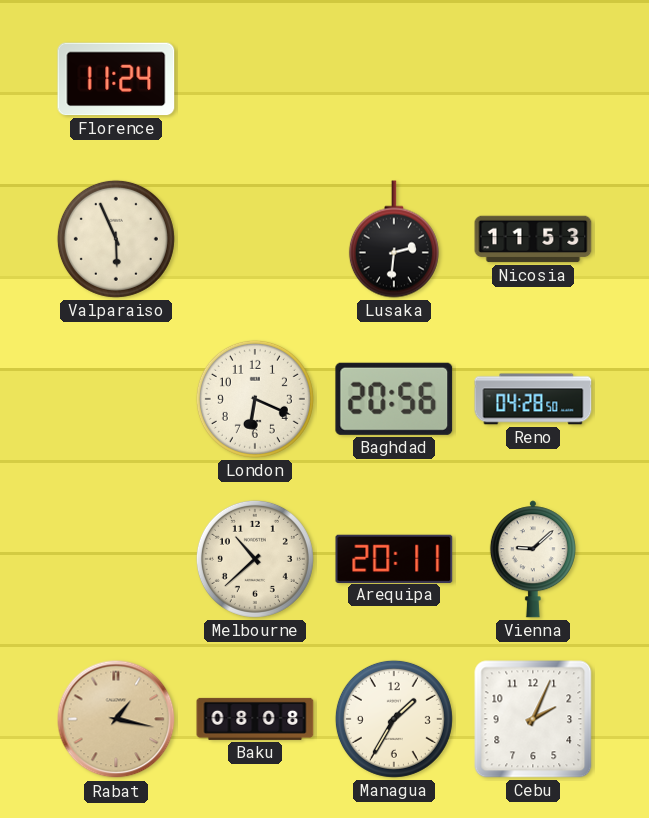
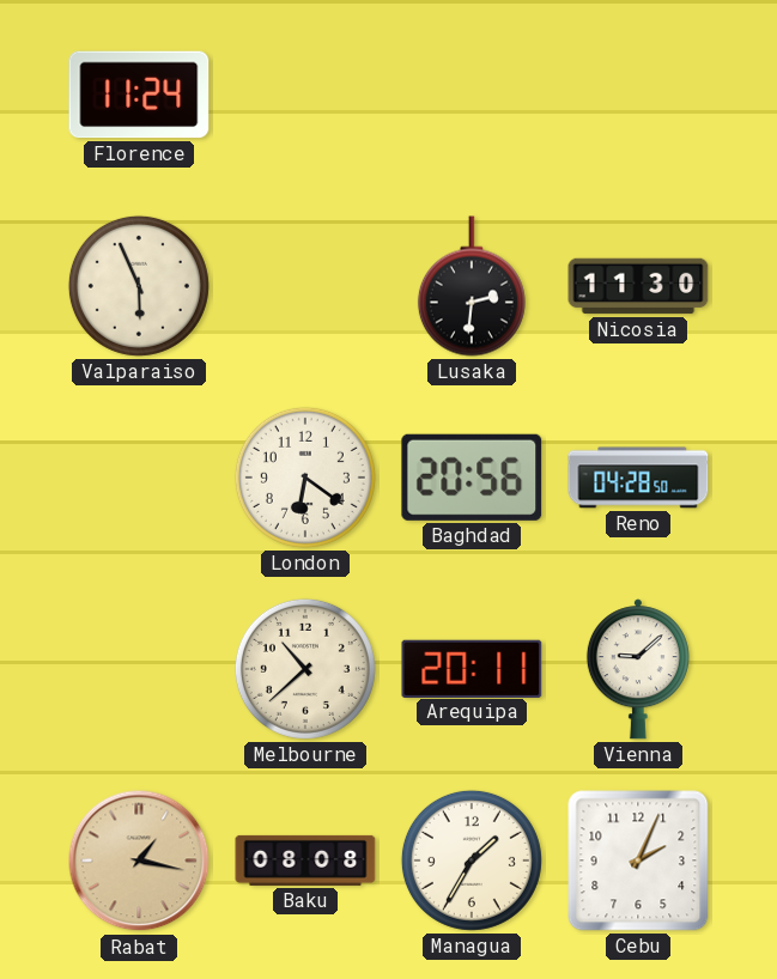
Nicosia: 11:53 -> 11:30 (638, 286)
London: 6:19 -> 6:21 (305, 478)
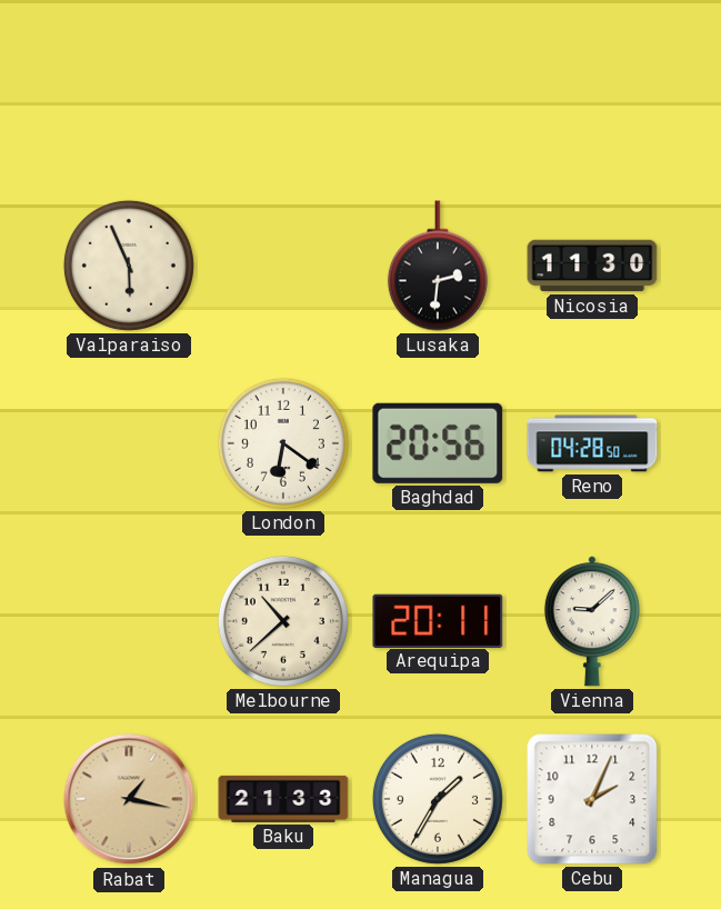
Florence: 11:24 -> none (139, 95)
Baku: 08:08 -> 21:33 (283, 799)
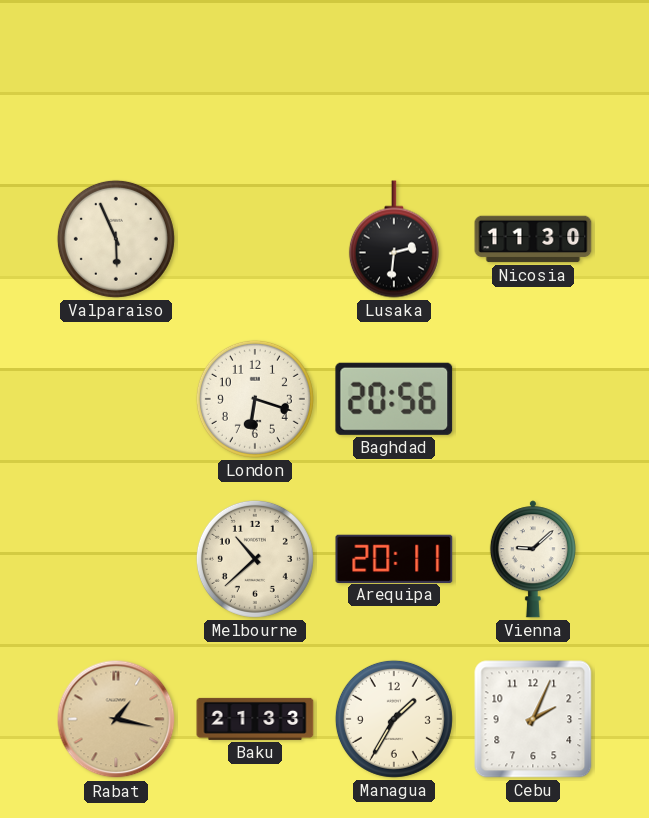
London: 6:21 -> 6:18 (255, 399)
Reno: 04:28 -> none (592, 443)
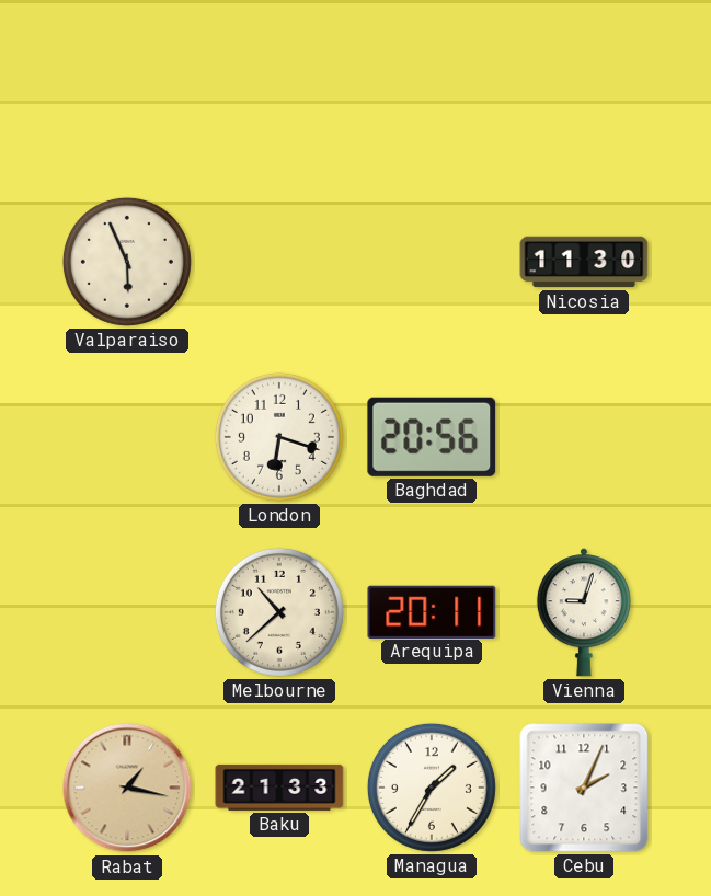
Lusaka: 2:31 -> none (394, 239)
Vienna: 9:08 -> 9:03 (584, 612)
